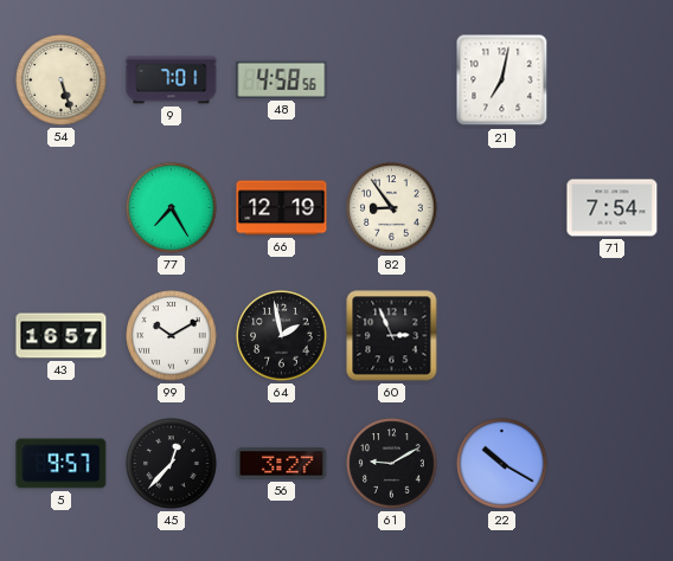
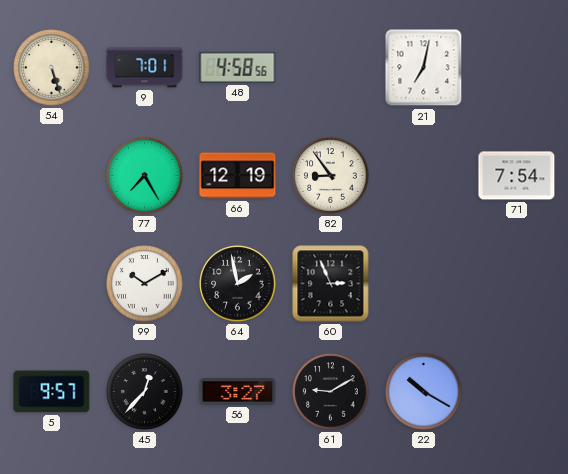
43: 16:57 -> none (62, 336)
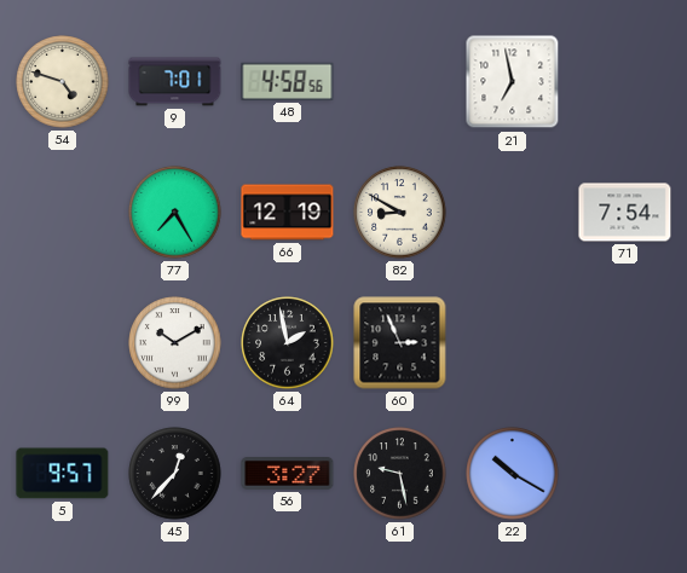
54: 5:27 -> 4:48 (63, 82)
21: 7:02 -> 6:58 (513, 82)
82: 8:54 -> 8:50 (400, 213)
61: 9:10 -> 9:28 (400, 474)
